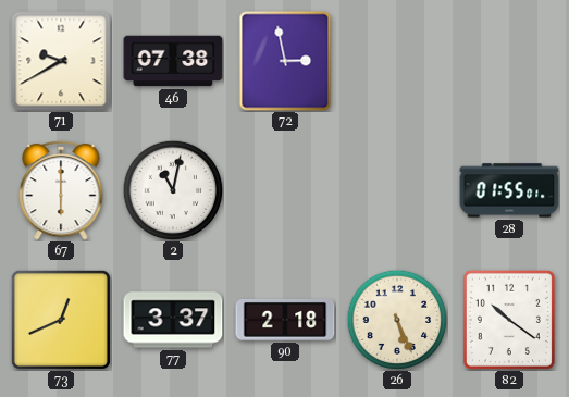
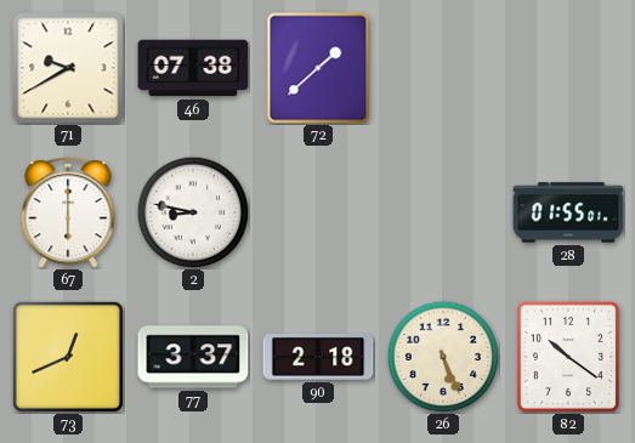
72: 2:58 -> 1:38 (318, 68)
2: 11:02 -> 8:47 (193, 212)
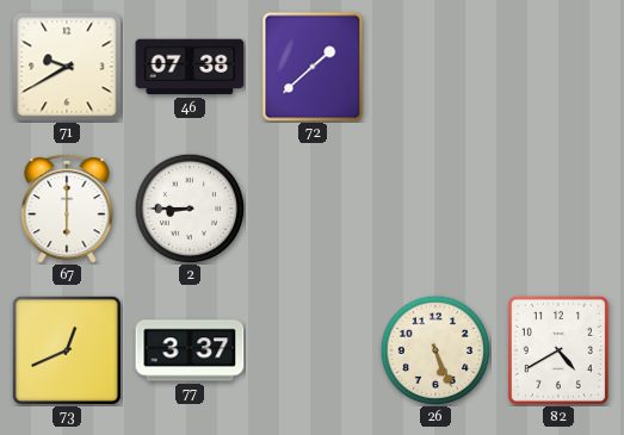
2: 8:47 -> 8:45 (190, 209)
28: 01:55 -> none (568, 212)
90: 2:18 -> none (318, 357)
82: 10:21 -> 4:40 (558, 350)
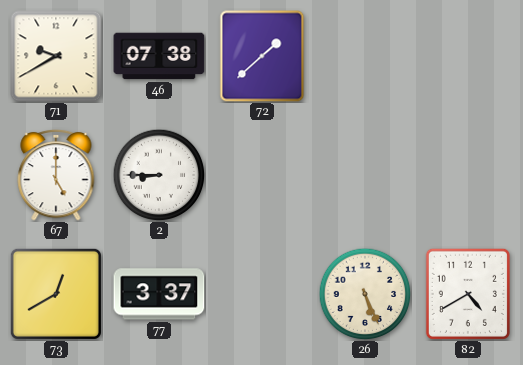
67: 6:00 -> 5:00 (56, 175)
73: 12:41 -> 12:40 (56, 294)
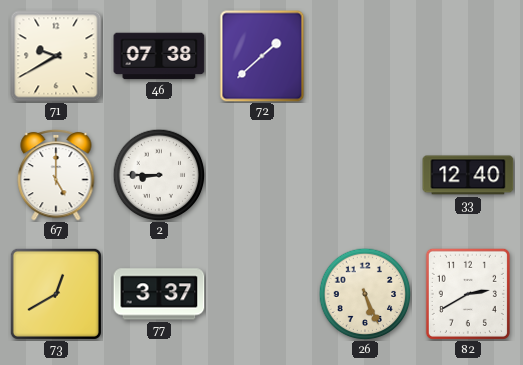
33: none -> 12:40 (468, 175)
82: 4:40 -> 2:40 (468, 294)
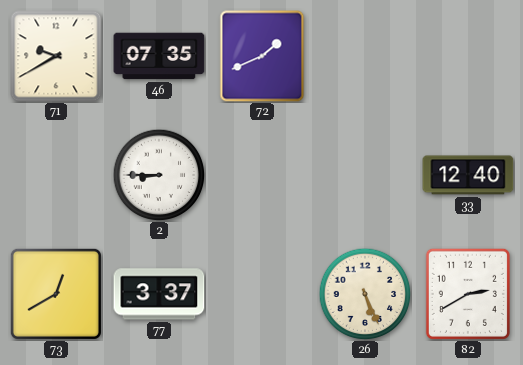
46: 07:38 -> 07:35 (159, 56)
72: 1:38 -> 1:41 (262, 56)
67: 5:00 -> none (56, 175)
